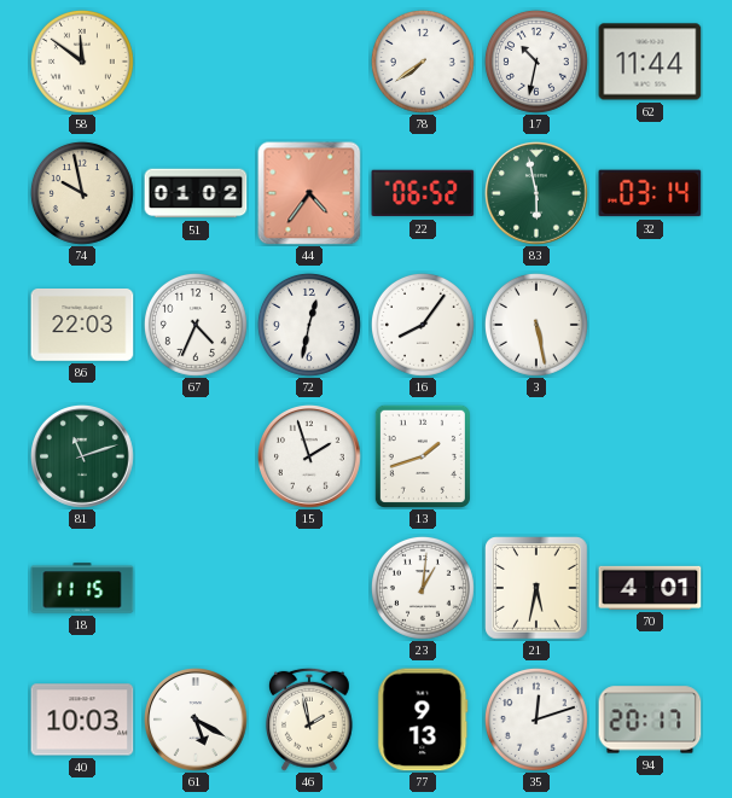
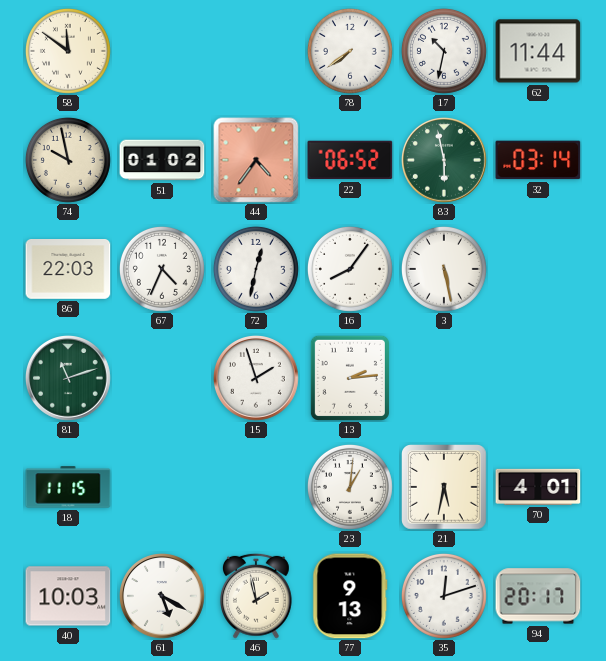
13: 1:42 -> 2:14 (350, 378)
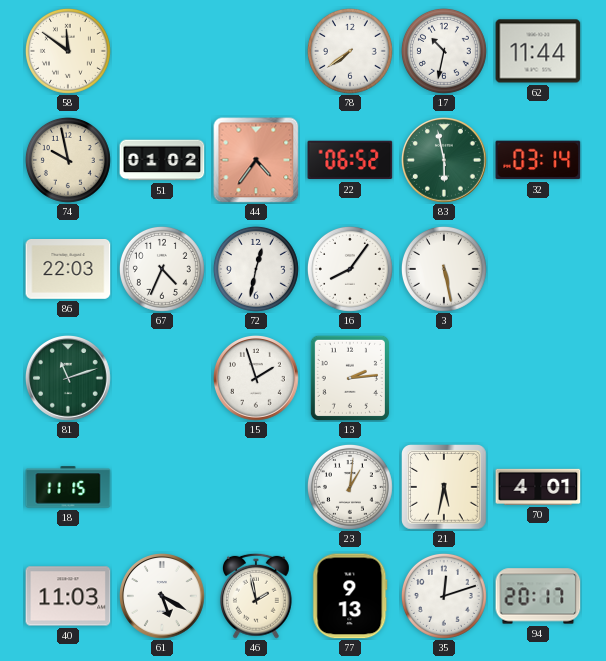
40: 10:03 -> 11:03 (68, 596)
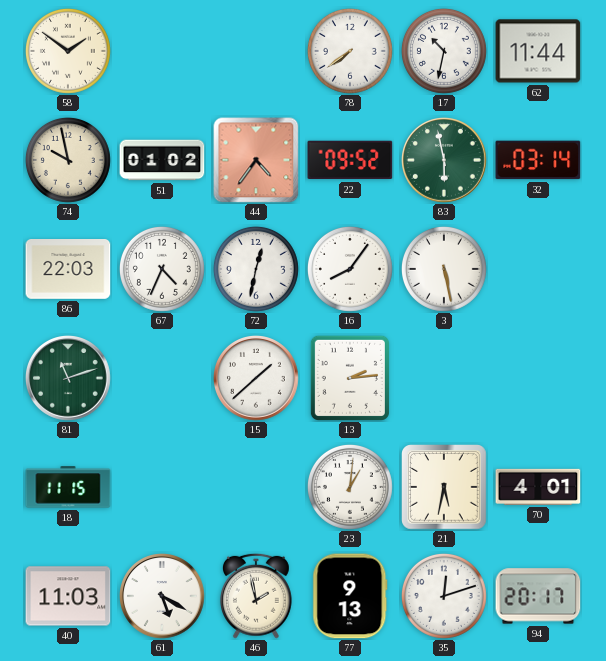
58: 11:51 -> 1:51 (68, 51)
22: 06:52 -> 09:52 (350, 160)
15: 1:57 -> 1:38 (257, 379)
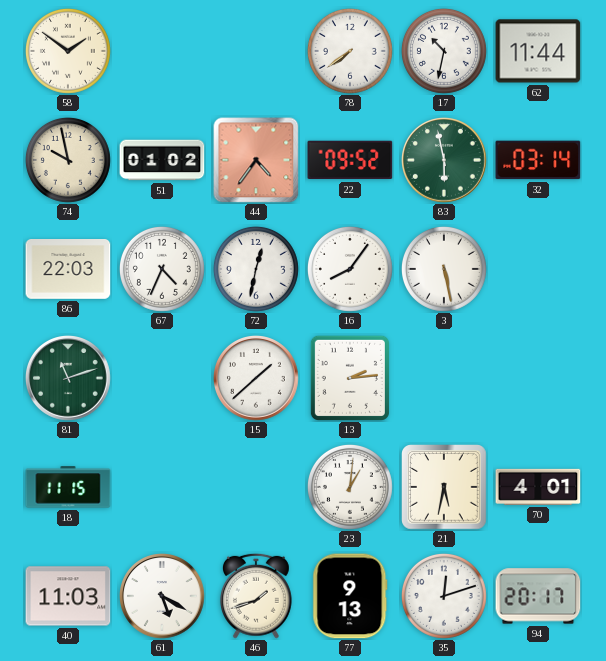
46: 1:58 -> 1:42 (256, 596)
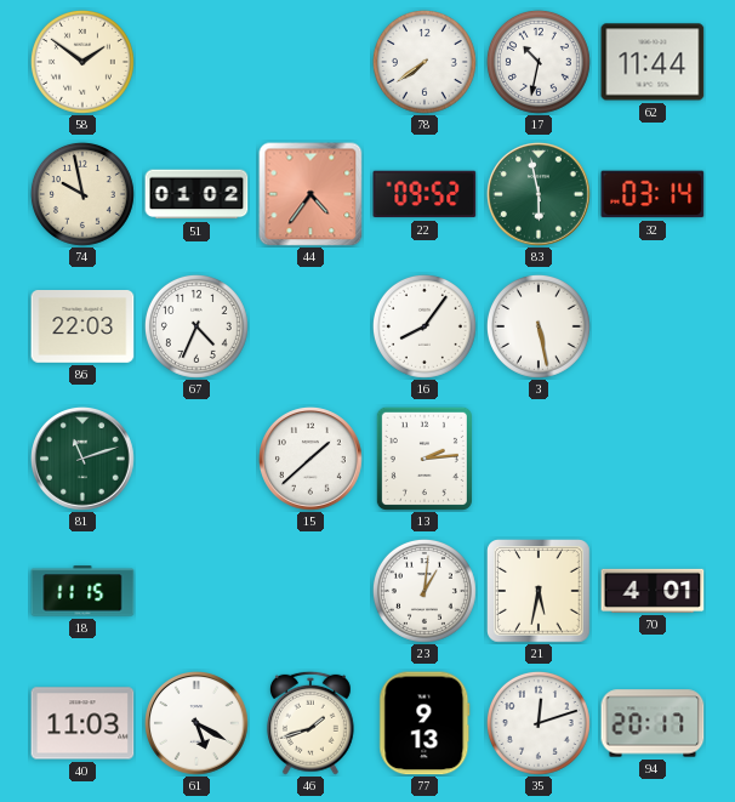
72: 12:32 -> none (256, 269)
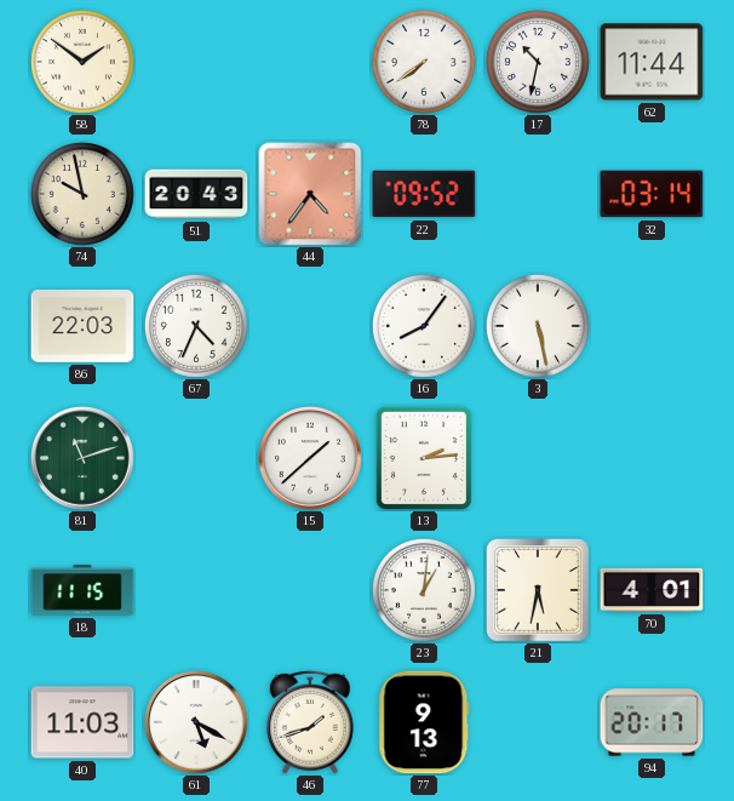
51: 01:02 -> 20:43 (196, 194)
83: 5:58 -> none (540, 195)
35: 12:12 -> none (539, 723)
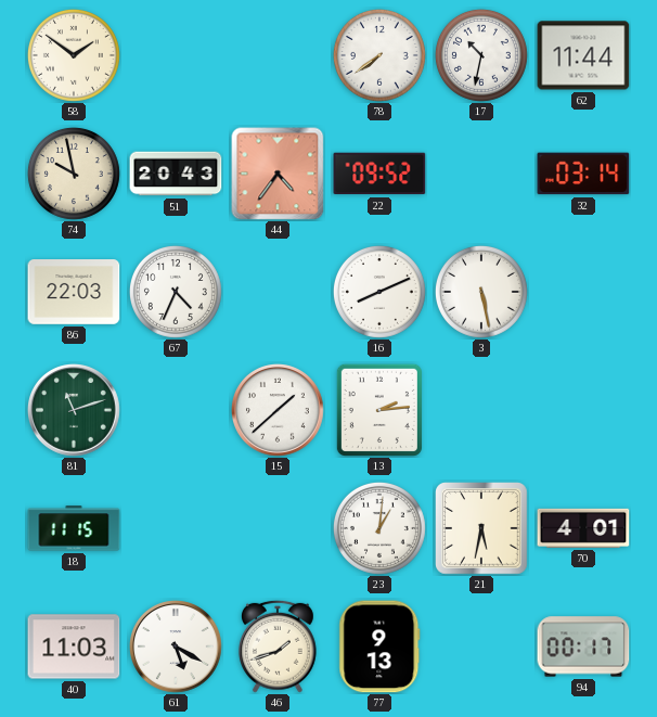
16: 8:06 -> 8:11 (379, 292)
94: 20:17 -> 00:17 (583, 646)
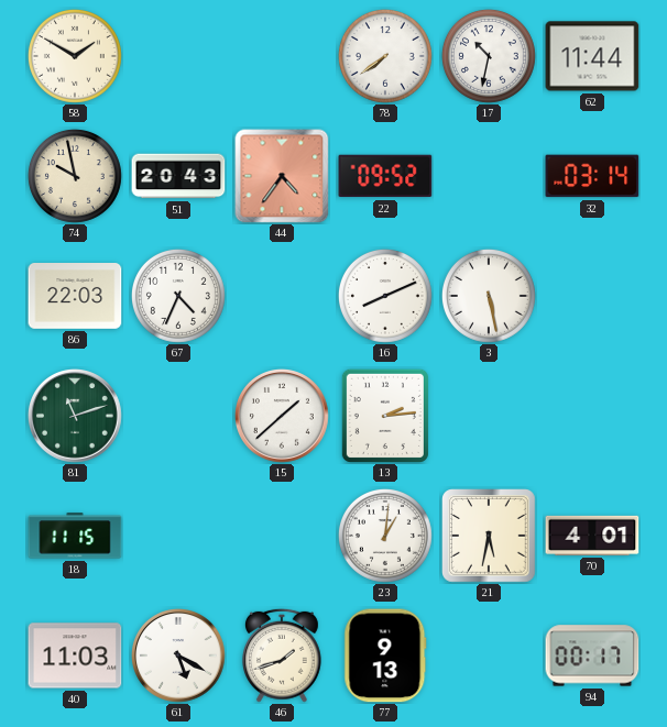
58: 1:51 -> 1:50 (75, 56)
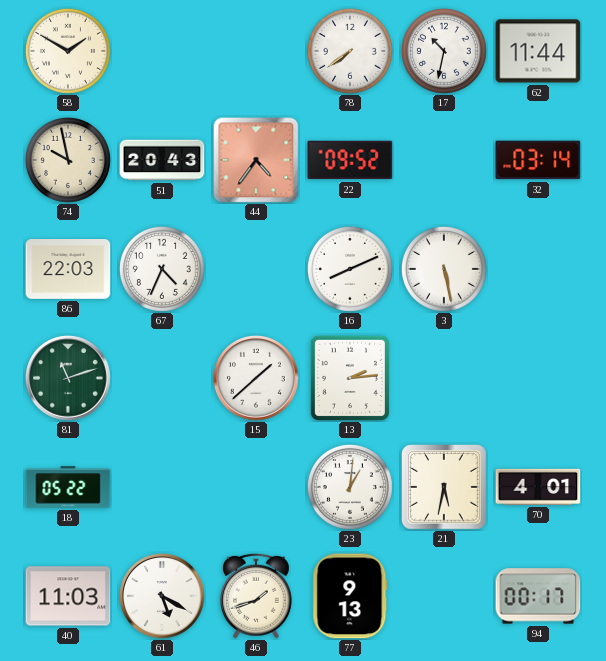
18: 11:15 -> 05:22 (68, 487)
